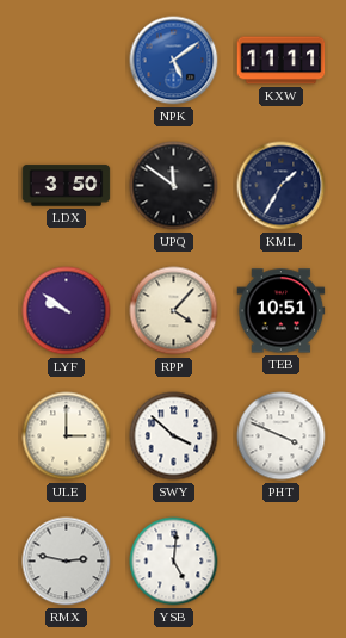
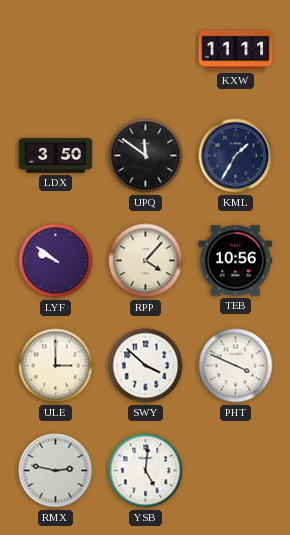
NPK: 5:09 -> none (174, 61)
TEB: 10:51 -> 10:56 (236, 261)
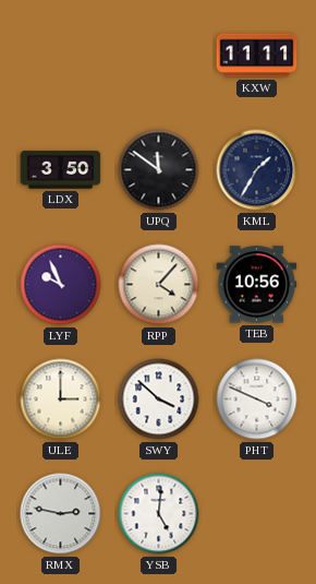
LYF: 9:51 -> 9:56 (61, 285)
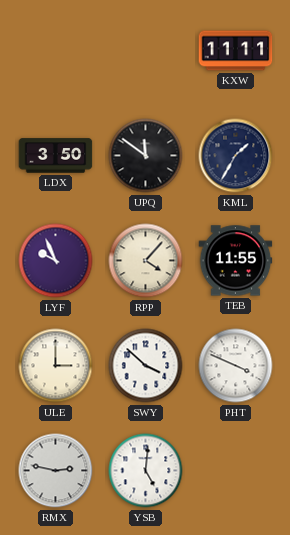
TEB: 10:56 -> 11:55 (236, 261)
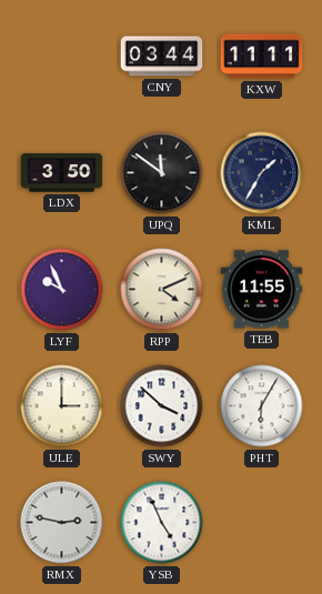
CNY: none -> 03:44 (162, 57)
RPP: 4:07 -> 4:11 (162, 290)
PHT: 3:49 -> 6:05 (262, 406)
YSB: 5:01 -> 4:56 (162, 523)
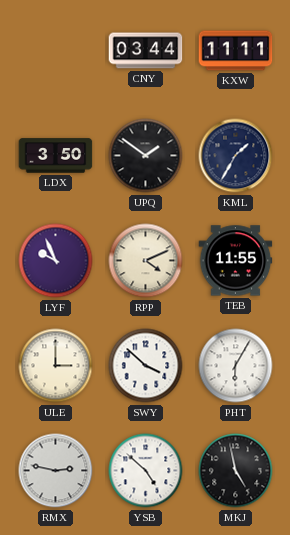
UPQ: 11:51 -> 1:51 (146, 156)
YSB: 4:56 -> 4:52 (146, 471)
MKJ: none -> 4:58 (236, 471)
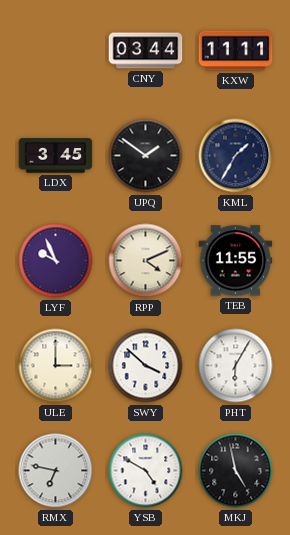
LDX: 3:50 -> 3:45 (56, 156)
RMX: 2:47 -> 6:47 (56, 471)
YSB: 4:52 -> 4:50 (146, 471)
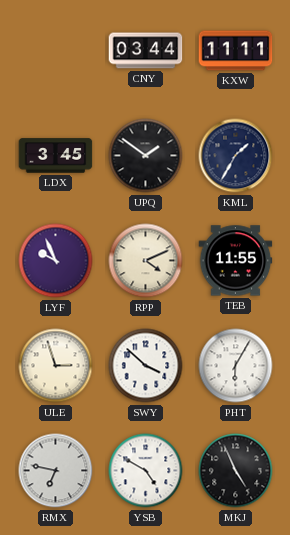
ULE: 3:00 -> 2:57 (56, 366)
MKJ: 4:58 -> 4:56 (236, 471)
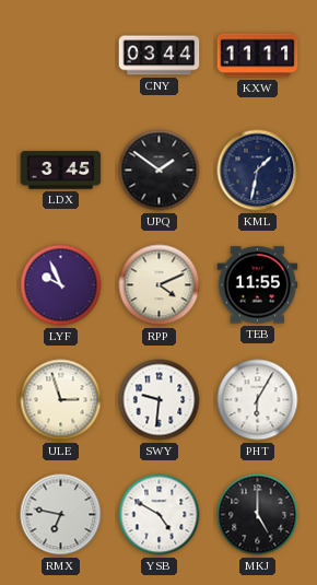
KML: 1:35 -> 1:32 (258, 171)
SWY: 3:52 -> 9:31 (160, 400)
MKJ: 4:56 -> 5:00 (258, 515)
